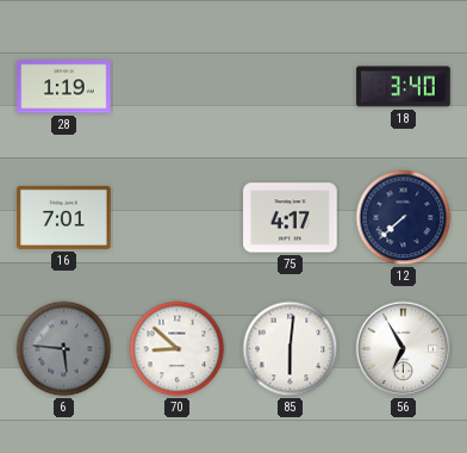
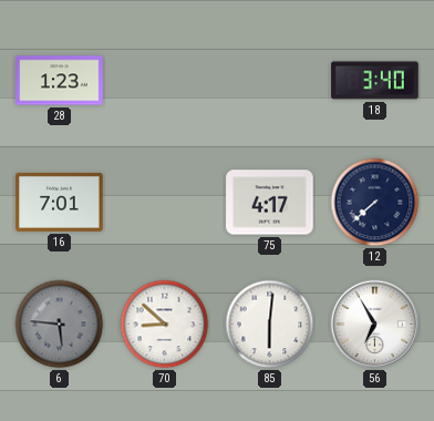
28: 1:19 -> 1:23 (60, 81)
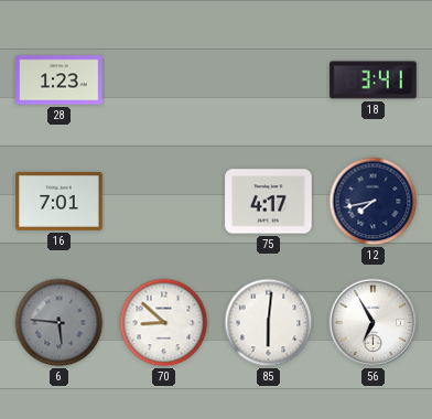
18: 3:40 -> 3:41 (374, 80)
12: 7:38 -> 7:43 (374, 202)
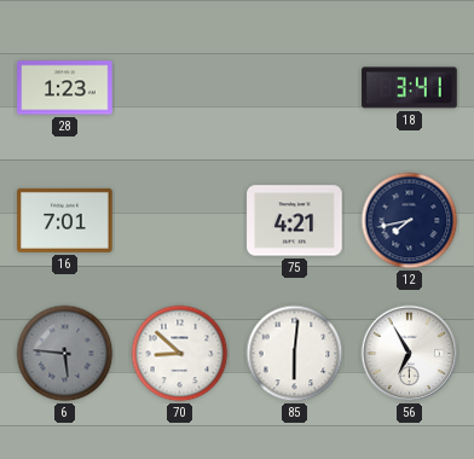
75: 4:17 -> 4:21 (295, 221)
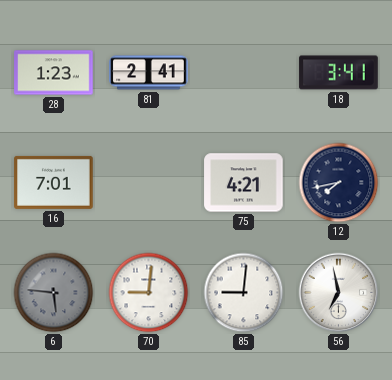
81: none -> 2:41 (149, 73)
70: 8:52 -> 9:01 (149, 293)
85: 6:01 -> 9:01 (244, 293)
56: 6:55 -> 6:58 (339, 293)
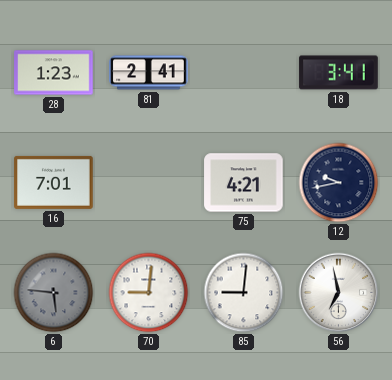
12: 7:43 -> 9:43 (339, 183)
